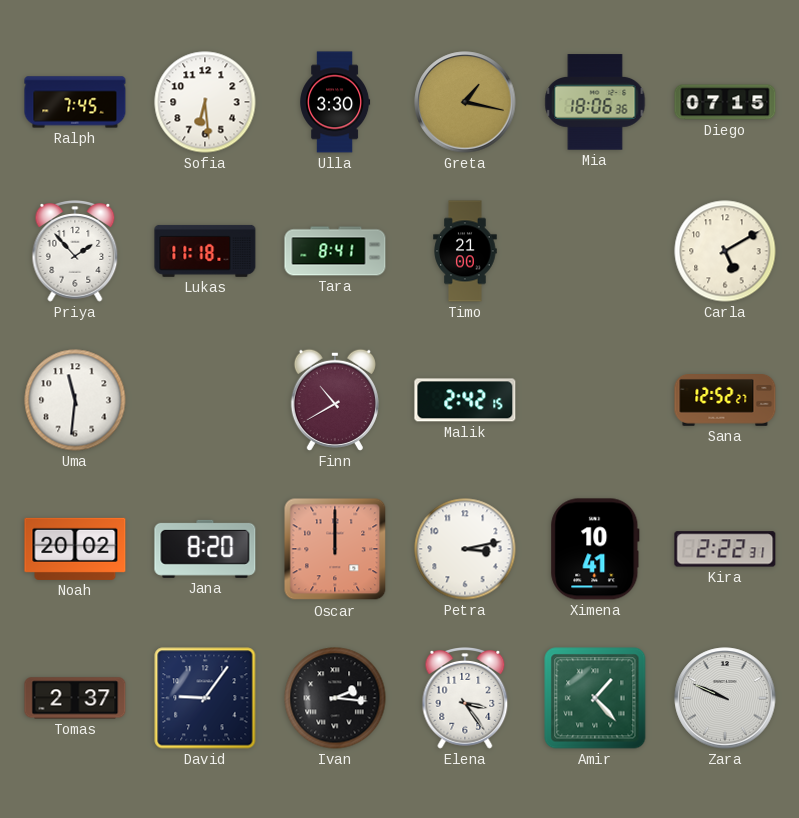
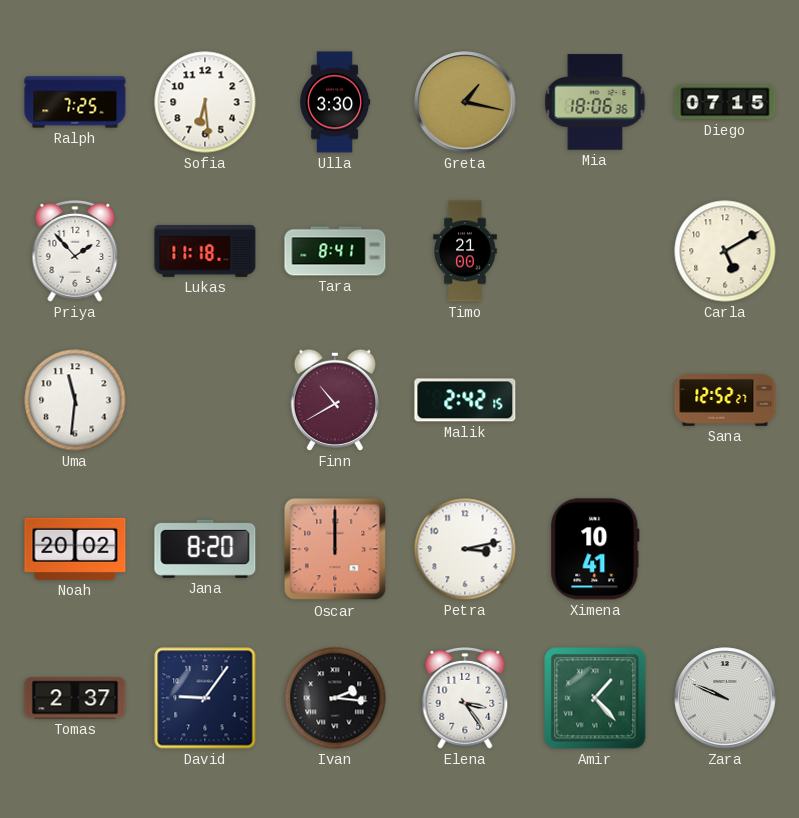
Ralph: 7:45 -> 7:25 (75, 102)
Kira: 2:22 -> none (725, 549)
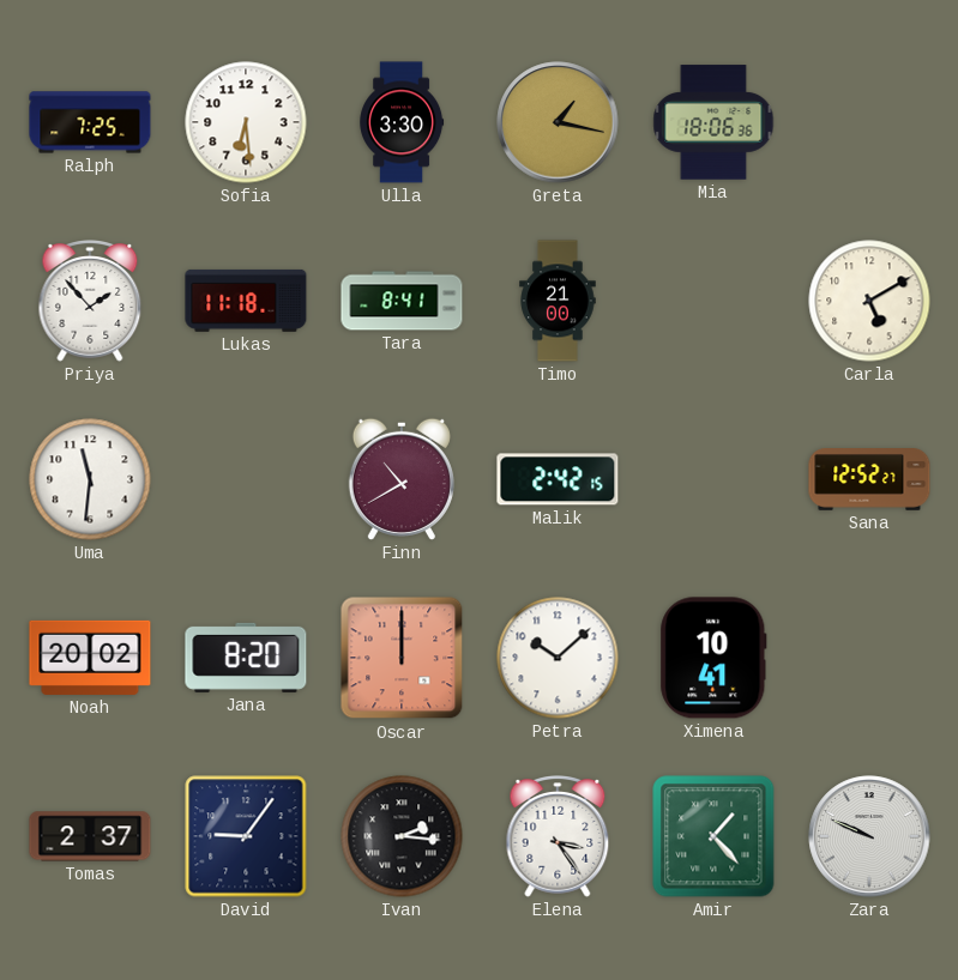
Diego: 07:15 -> none (725, 102)
Petra: 3:13 -> 10:08 (558, 658)
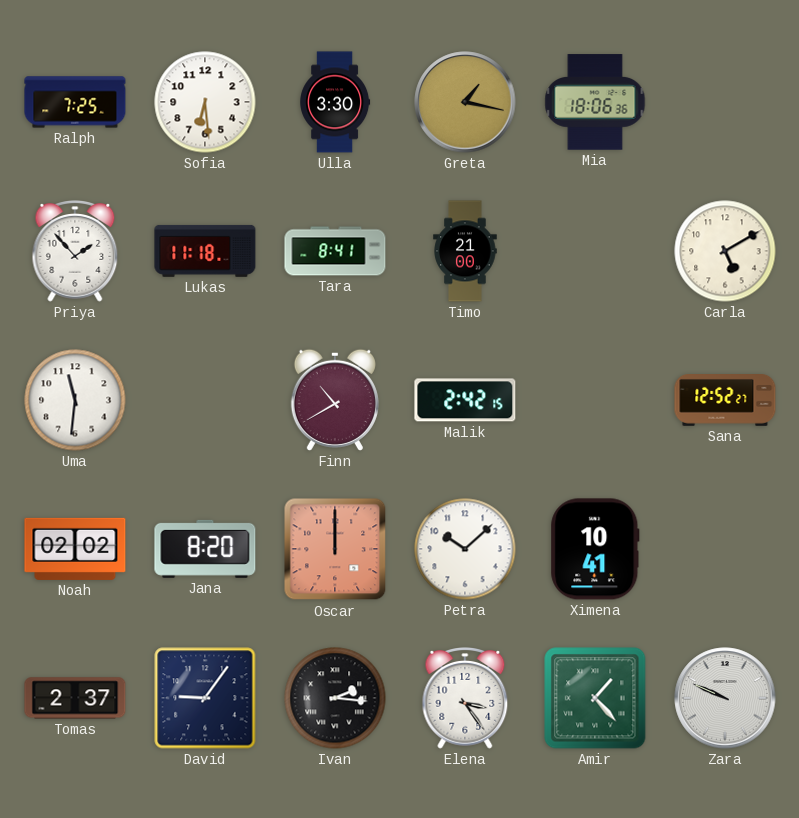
Noah: 20:02 -> 02:02 (75, 549)
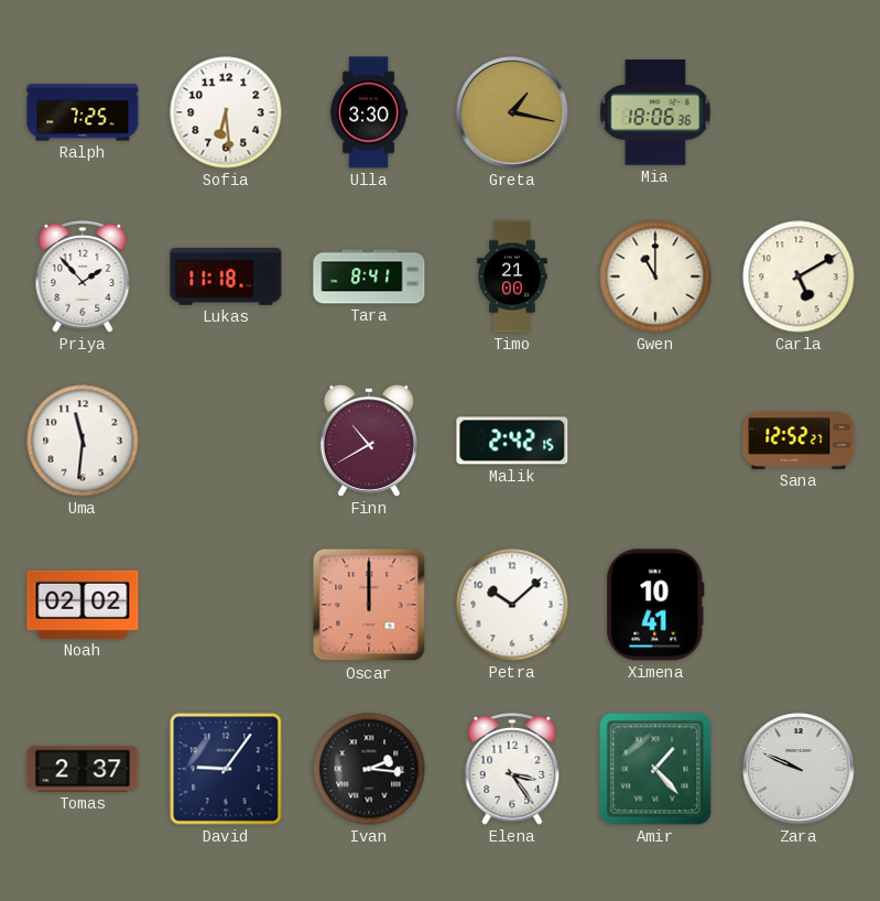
Gwen: none -> 11:00 (655, 276)
Jana: 8:20 -> none (205, 549)
